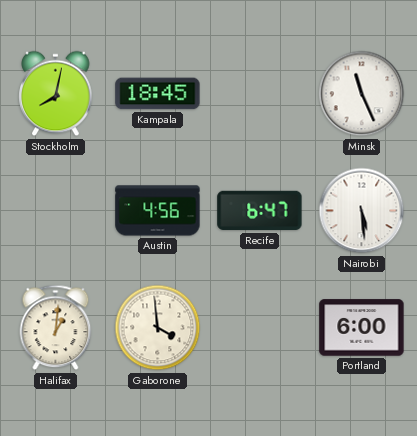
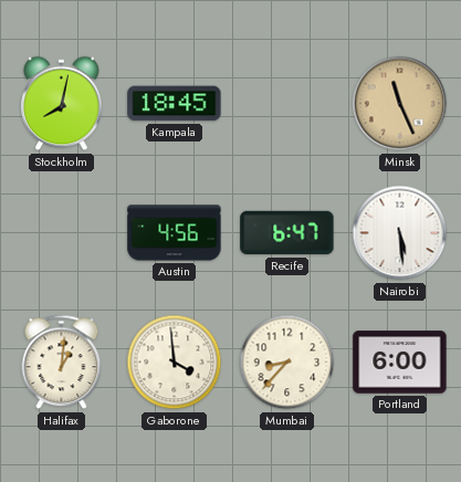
Minsk dial: white -> champagne (400, 104)
Mumbai: none -> 8:37 (287, 363)
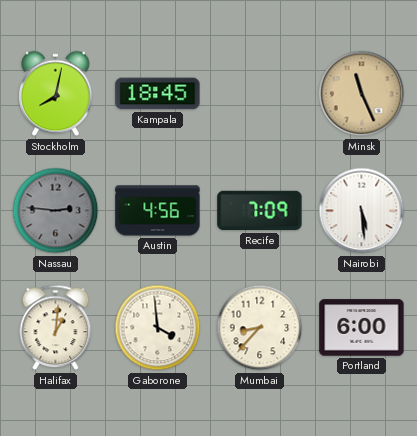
Nassau: none -> 2:46 (56, 211)
Recife: 6:47 -> 7:09 (260, 211)
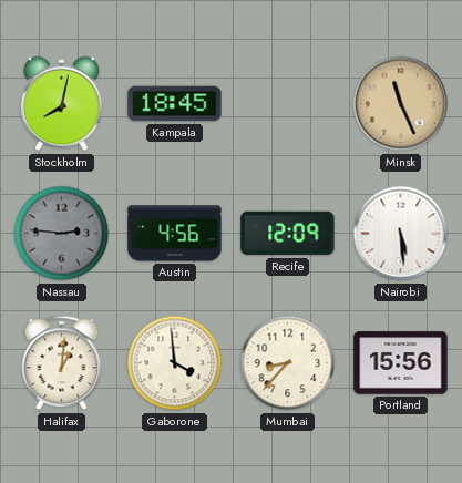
Recife: 7:09 -> 12:09 (288, 234)
Portland: 6:00 -> 15:56 (401, 363)
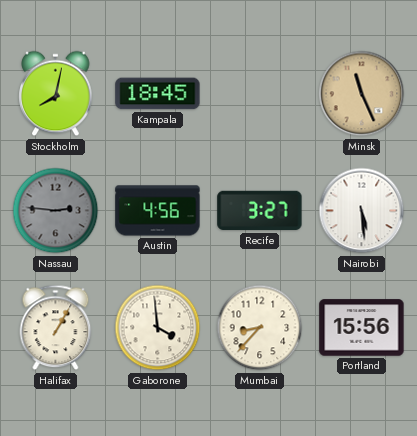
Recife: 12:09 -> 3:27 (260, 211)
Halifax: 1:01 -> 1:05 (56, 328)
